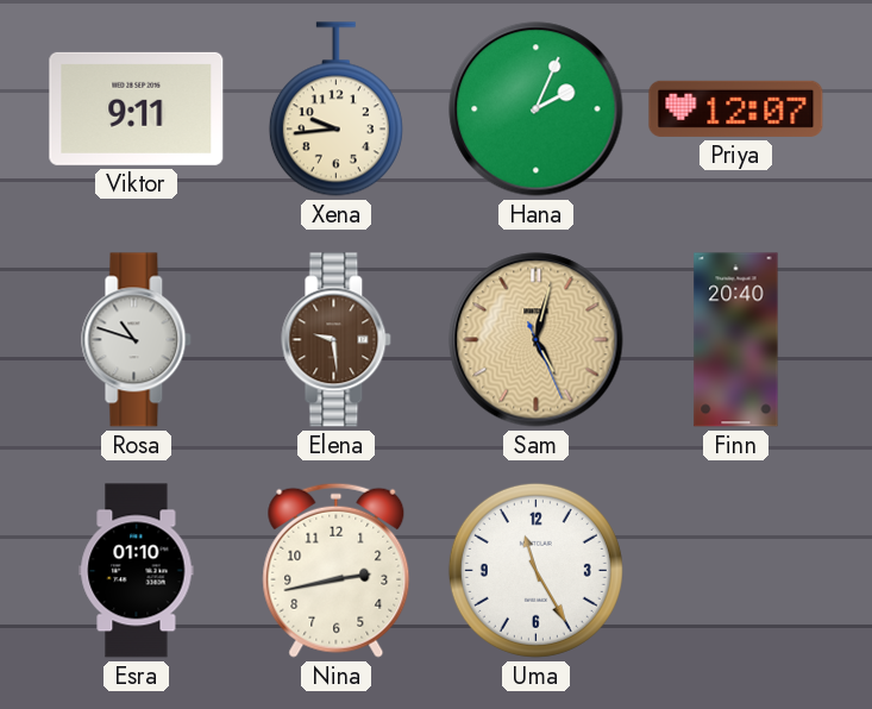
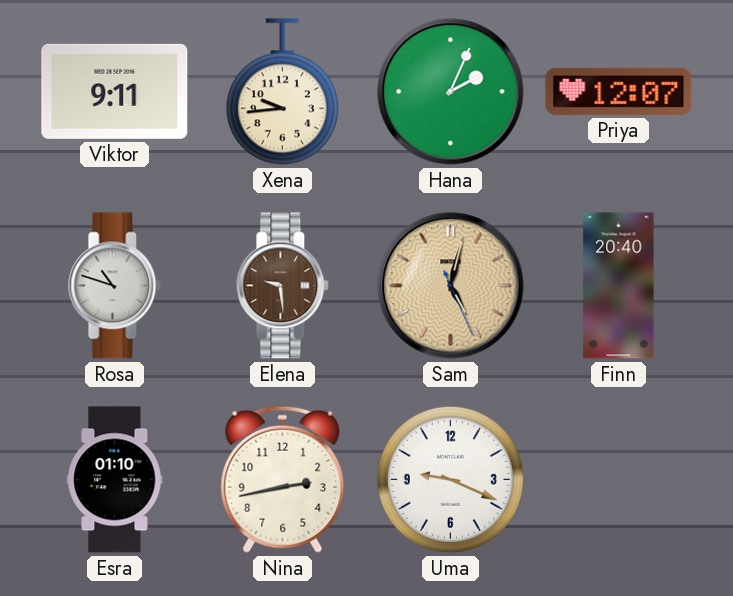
Uma: 11:25 -> 9:19 (450, 479)
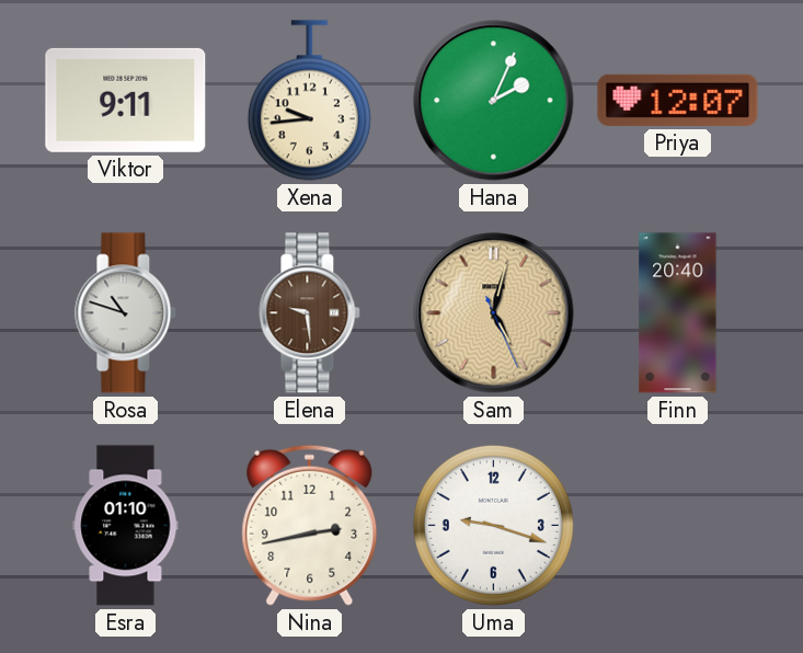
Uma: 9:19 -> 9:18 (493, 525)
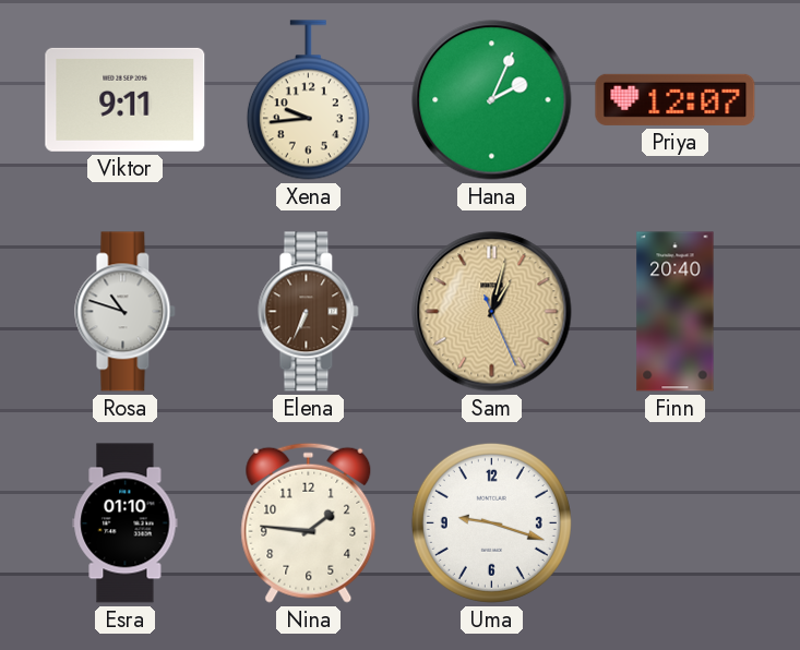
Elena: 9:29 -> 6:34 (309, 312)
Sam: 5:02 -> 1:02 (492, 312)
Nina: 2:43 -> 1:46 (309, 522)
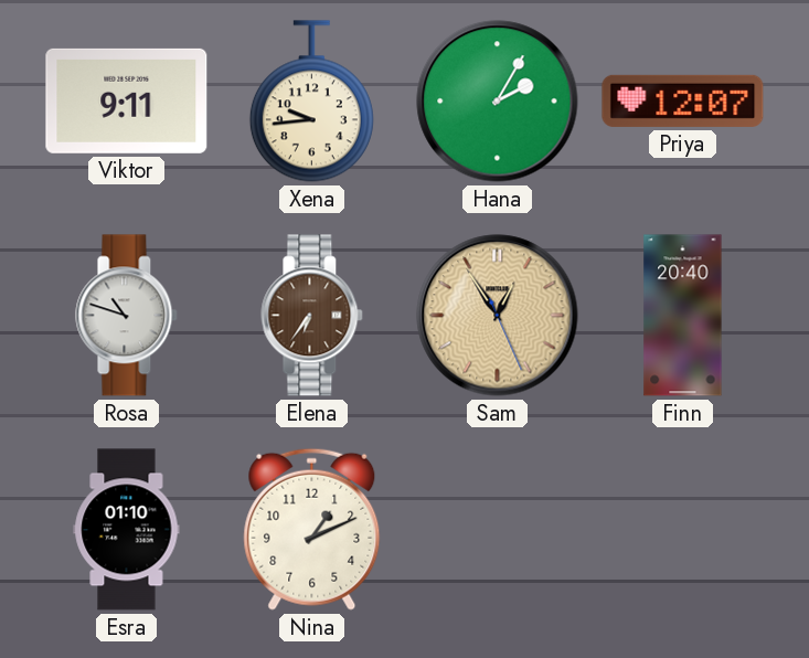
Hana: 2:04 -> 2:05 (498, 102)
Elena: 6:34 -> 6:36 (312, 316)
Sam: 1:02 -> 12:54 (498, 316)
Nina: 1:46 -> 1:11 (312, 529)
Uma: 9:18 -> none (491, 522)
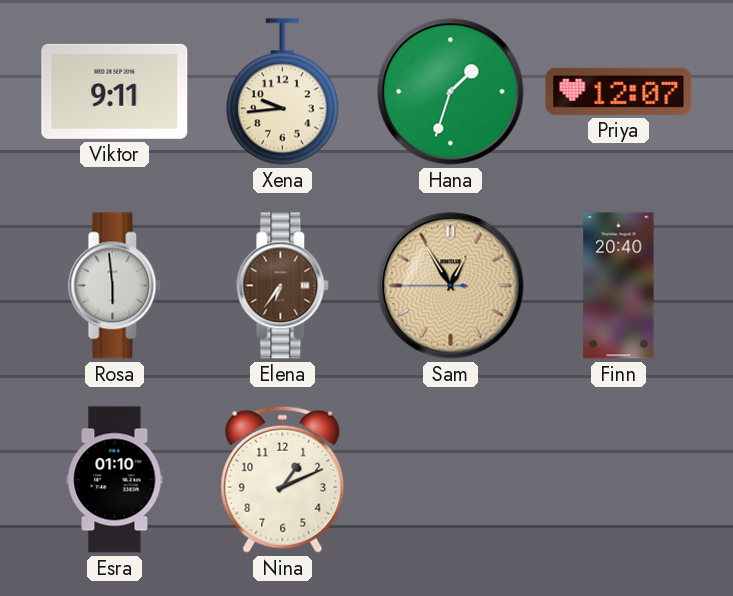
Hana: 2:05 -> 1:33 (451, 92)
Rosa: 10:48 -> 5:59 (115, 286)
Sam: 12:54:26 -> 12:54:45 (451, 286)
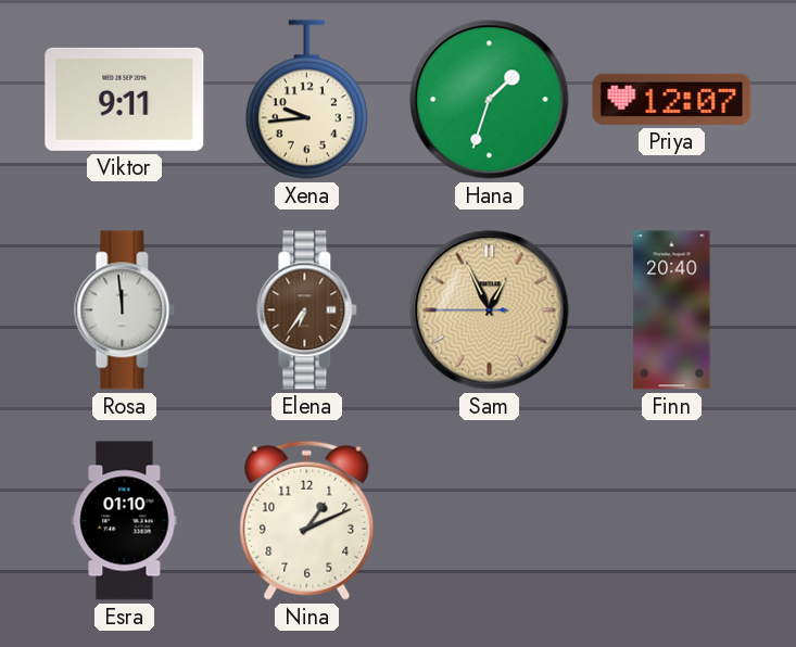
Rosa: 5:59 -> 11:59 (125, 310)
Sam: 12:54 -> 12:55 (490, 310)
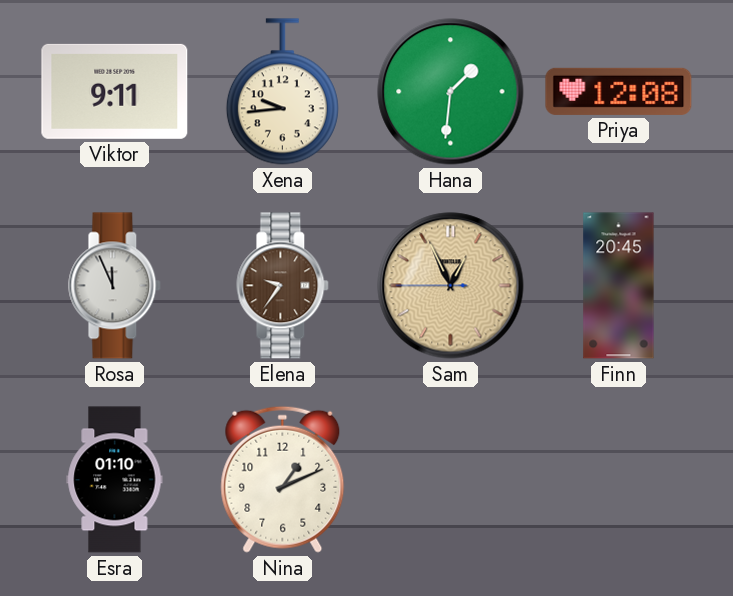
Hana: 1:33 -> 1:31 (451, 92)
Priya: 12:07 -> 12:08 (619, 91)
Rosa: 11:59 -> 11:56 (115, 286)
Elena: 6:36 -> 9:36 (283, 286)
Finn: 20:40 -> 20:45 (619, 286)
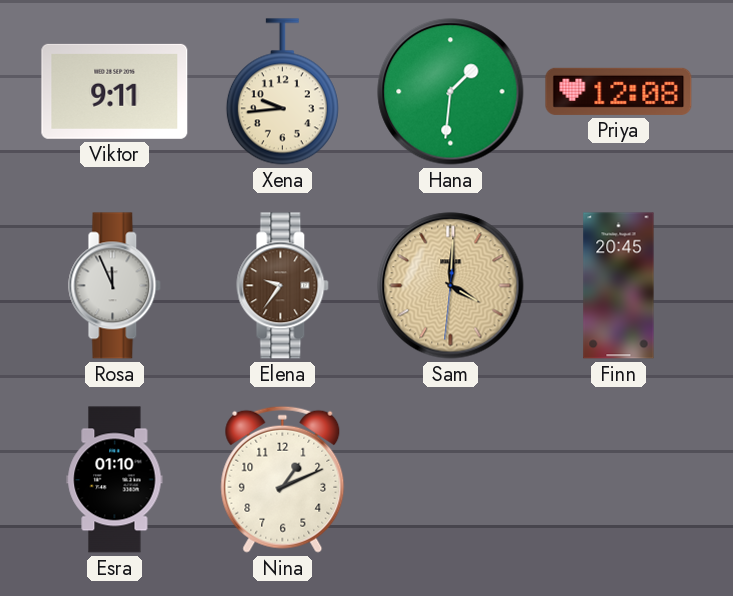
Sam: 12:55 -> 4:00 (451, 286)
